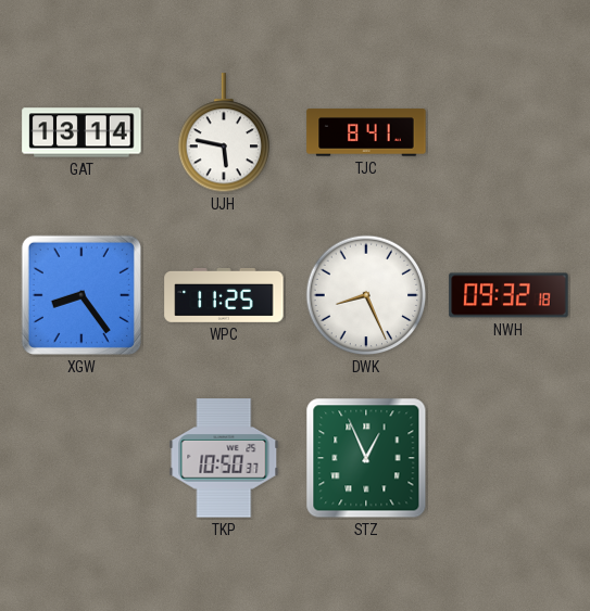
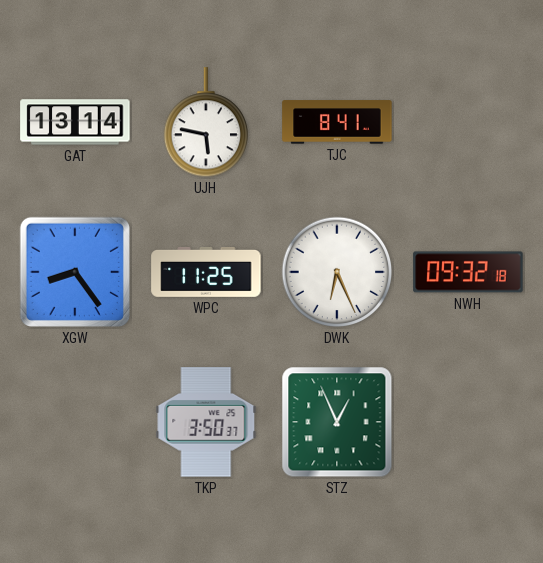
DWK: 8:26 -> 6:26 (337, 272)
TKP: 10:50 -> 3:50 (206, 422)
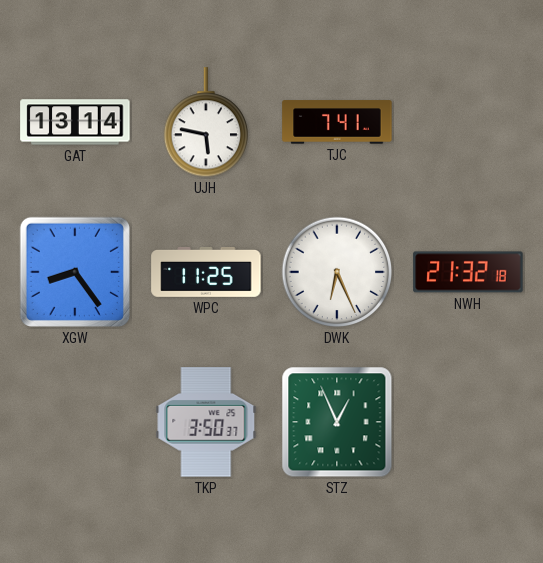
TJC: 8:41 -> 7:41 (337, 122)
NWH: 09:32 -> 21:32 (468, 272)
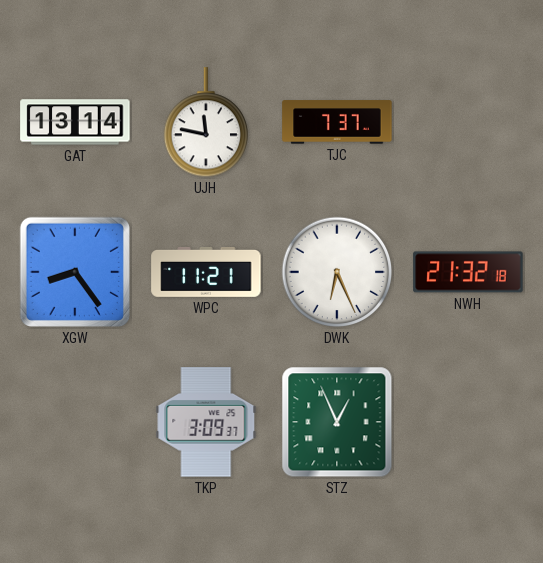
UJH: 5:47 -> 11:47 (205, 123)
TJC: 7:41 -> 7:37 (337, 122)
WPC: 11:25 -> 11:21 (206, 272)
TKP: 3:50 -> 3:09 (206, 422)
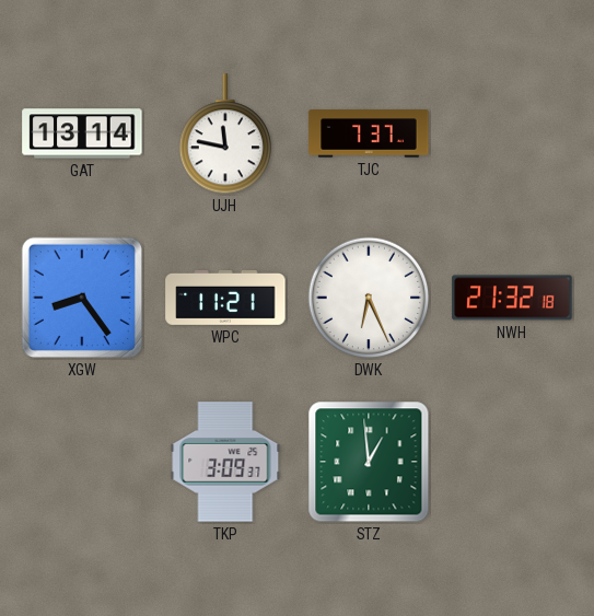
STZ: 12:56 -> 12:59 (369, 462)
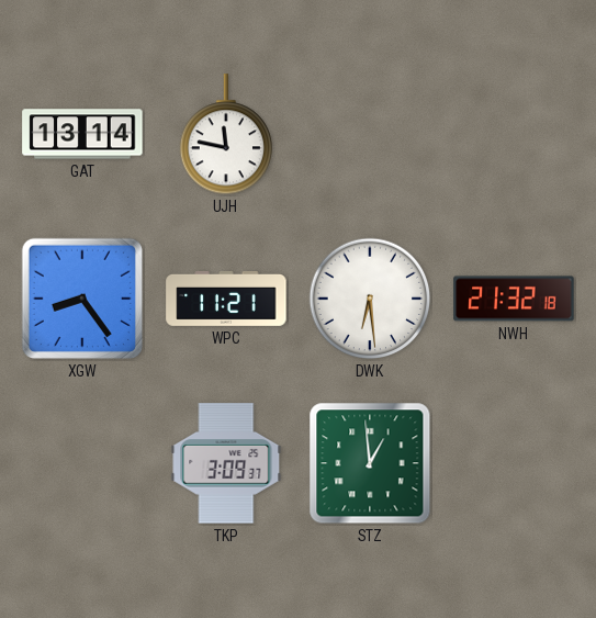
TJC: 7:37 -> none (369, 133)
DWK: 6:26 -> 6:29 (370, 299)
